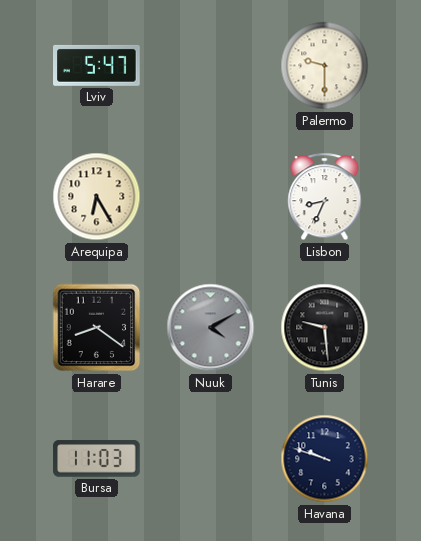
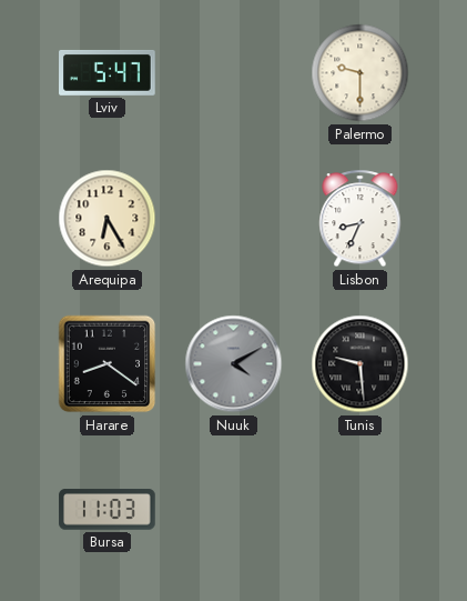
Havana: 9:48 -> none (325, 459)
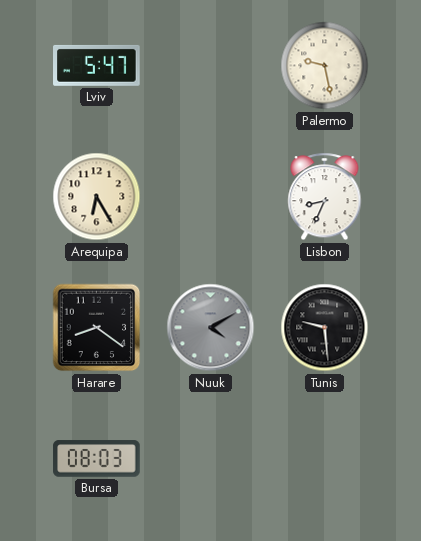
Palermo: 9:30 -> 9:28 (325, 66)
Bursa: 11:03 -> 08:03 (97, 459)
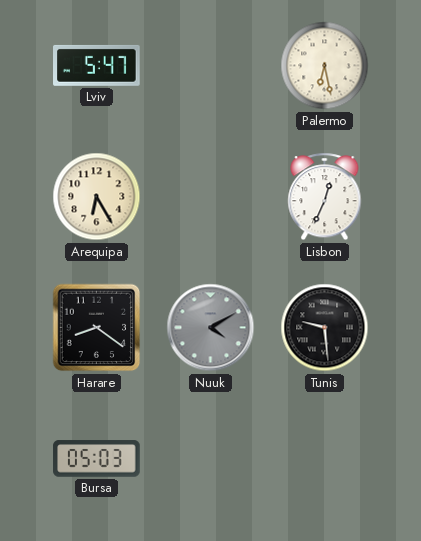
Palermo: 9:28 -> 6:28 (325, 66)
Lisbon: 8:34 -> 12:34 (325, 197)
Bursa: 08:03 -> 05:03 (97, 459)
